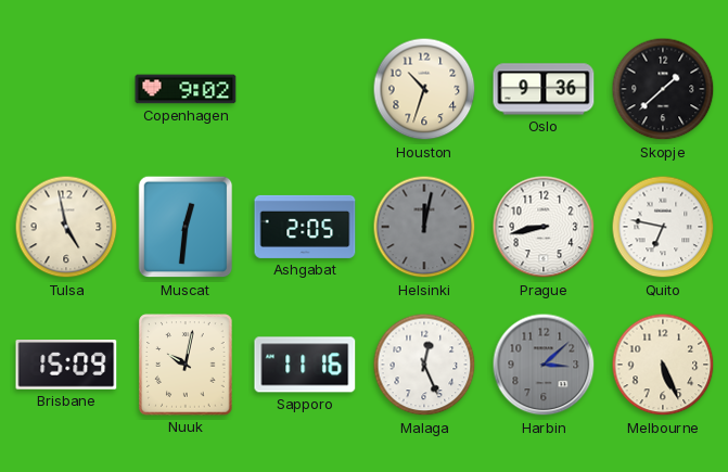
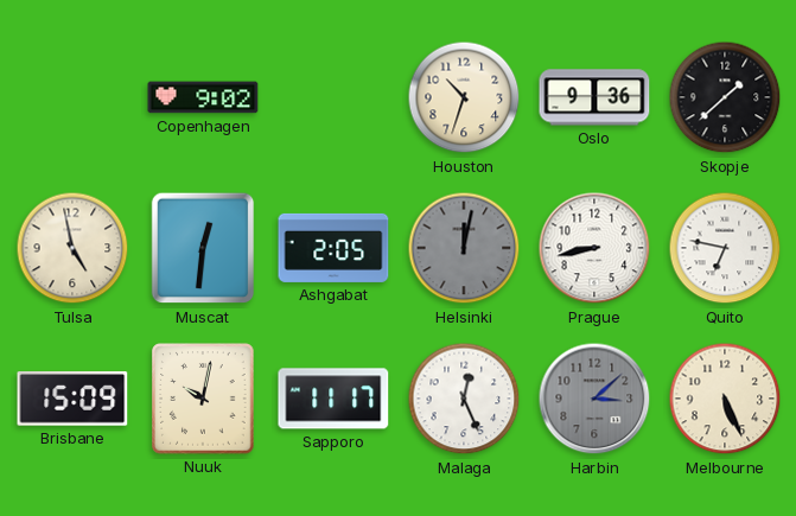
Sapporo: 11:16 -> 11:17 (333, 399)
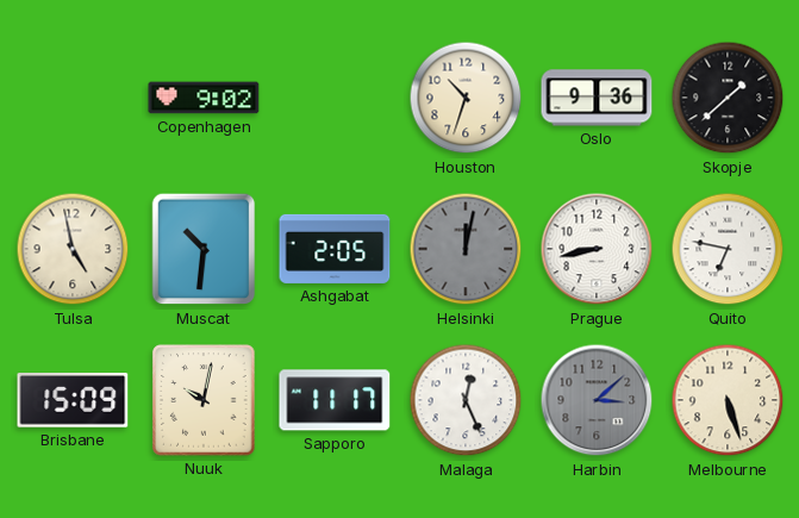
Muscat: 12:31 -> 10:31 (204, 249)
Melbourne: 5:26 -> 5:27 (728, 400)
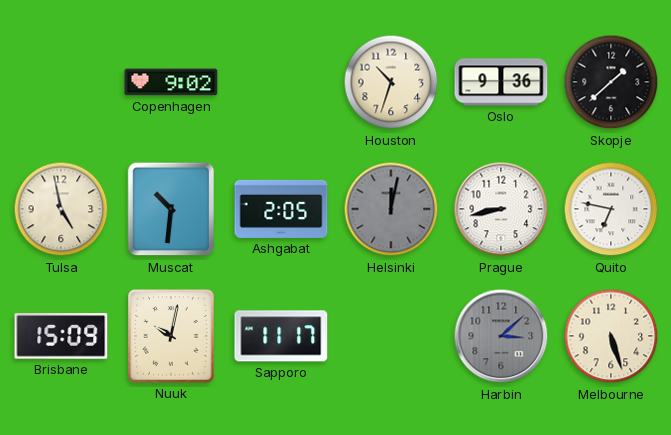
Malaga: 12:26 -> none (466, 400)
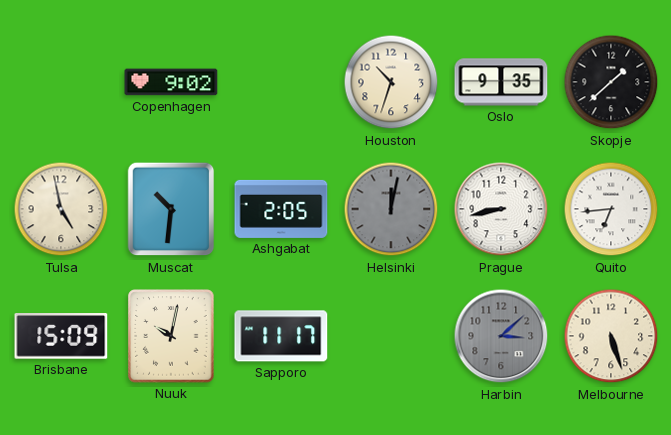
Oslo: 9:36 -> 9:35 (501, 82)
Quito: 6:47 -> 6:44 (611, 209)
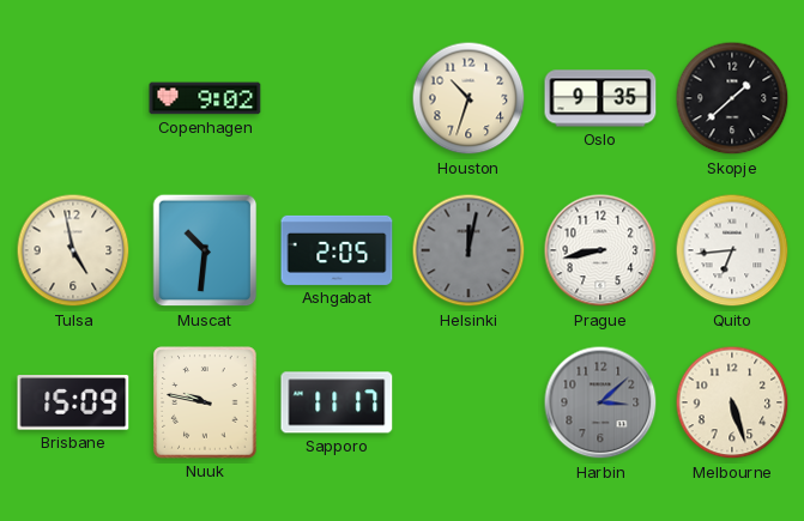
Nuuk: 10:02 -> 9:47 (205, 402)
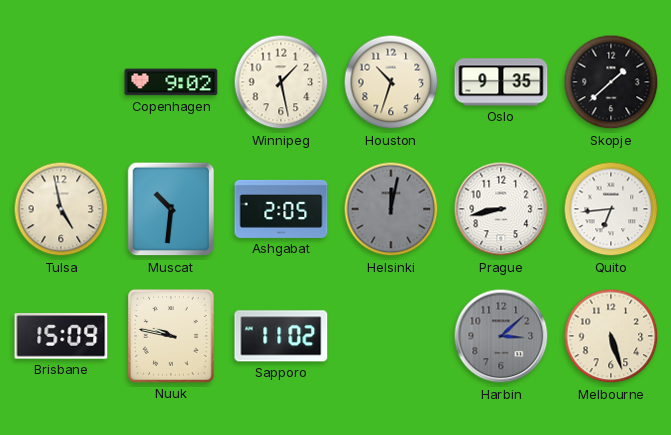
Winnipeg: none -> 1:28 (281, 82)
Sapporo: 11:17 -> 11:02 (281, 336)
